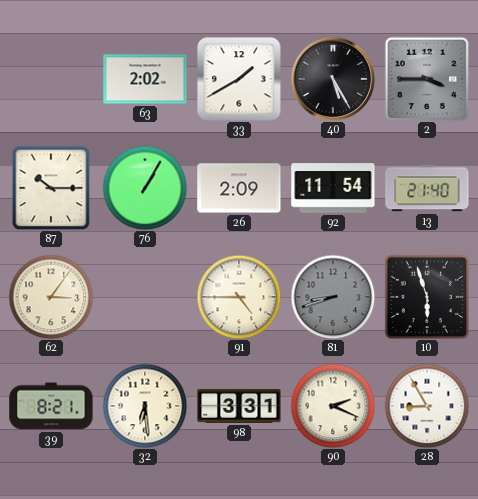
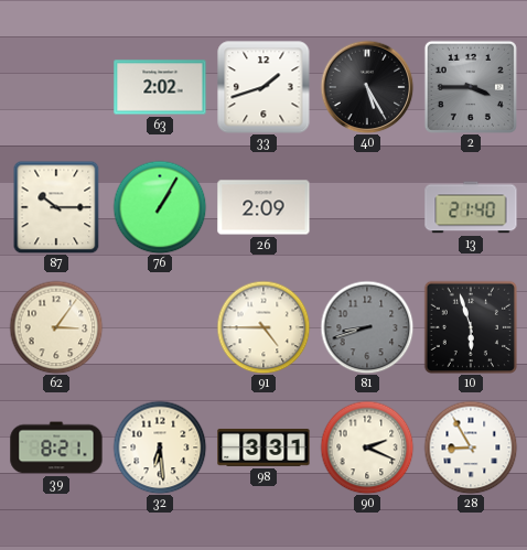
33: 1:40 -> 1:42 (263, 87)
92: 11:54 -> none (333, 188)
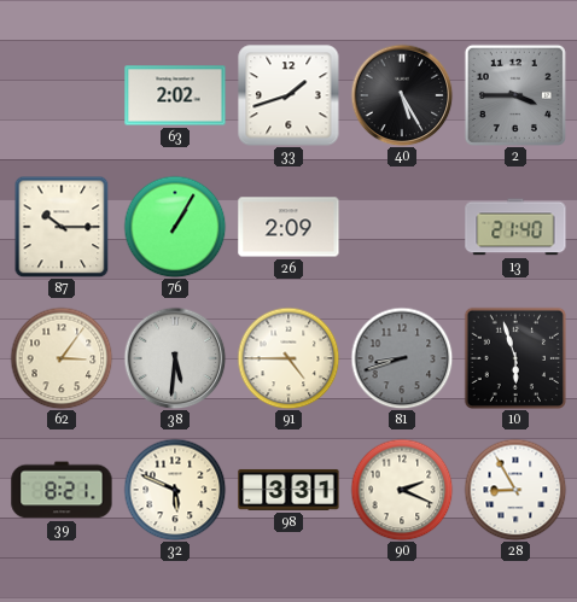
38: none -> 5:31 (175, 358)
32: 6:29 -> 5:49 (175, 490)
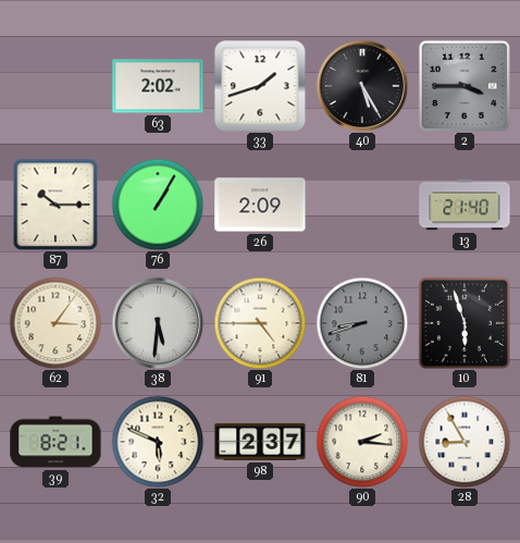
98: 3:31 -> 2:37 (260, 442)
90: 2:19 -> 2:16 (362, 442)
